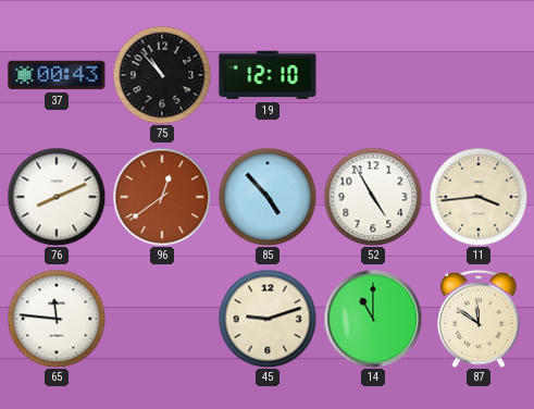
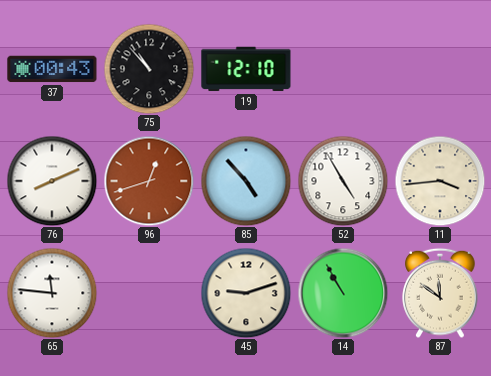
96: 12:39 -> 12:42 (149, 181)
14: 11:00 -> 10:55 (343, 293)
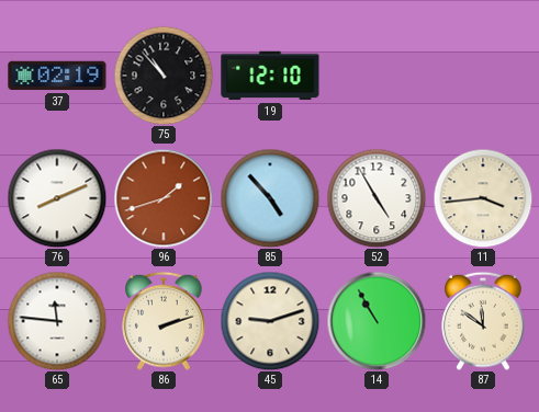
37: 00:43 -> 02:19 (57, 76)
96: 12:42 -> 1:42 (164, 198)
86: none -> 2:12 (164, 321)
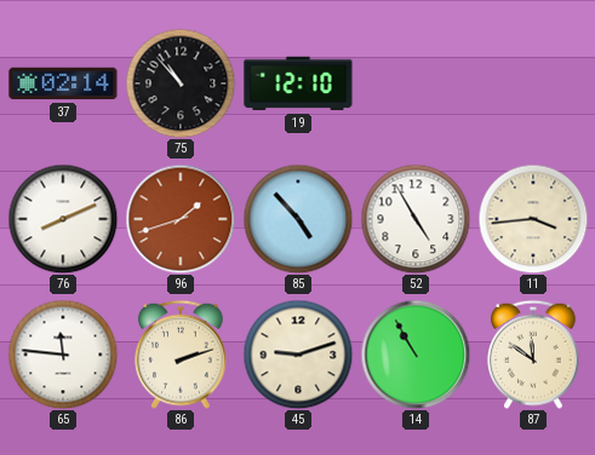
37: 02:19 -> 02:14 (63, 83)
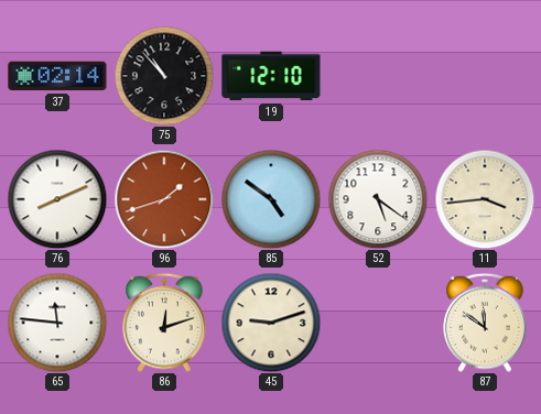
85: 4:53 -> 4:51 (271, 199)
52: 4:55 -> 5:21 (378, 199)
86: 2:12 -> 12:12 (164, 323)
14: 10:55 -> none (416, 355)
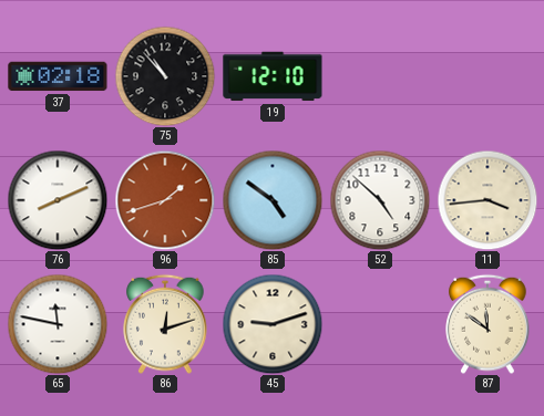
37: 02:14 -> 02:18 (58, 76)
52: 5:21 -> 4:52 (380, 200)
65: 11:46 -> 11:47 (58, 324)
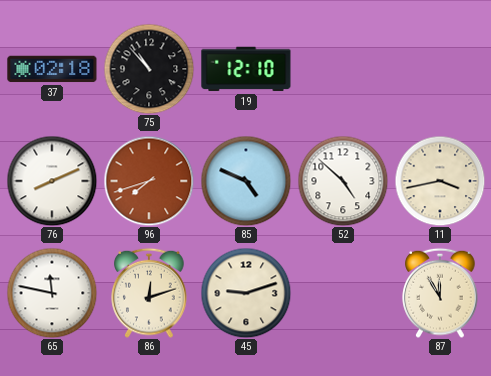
96: 1:42 -> 7:42 (149, 181)
85: 4:51 -> 4:49 (246, 181)
11: 3:44 -> 3:43 (440, 181)
87: 11:51 -> 11:55 (440, 293)
